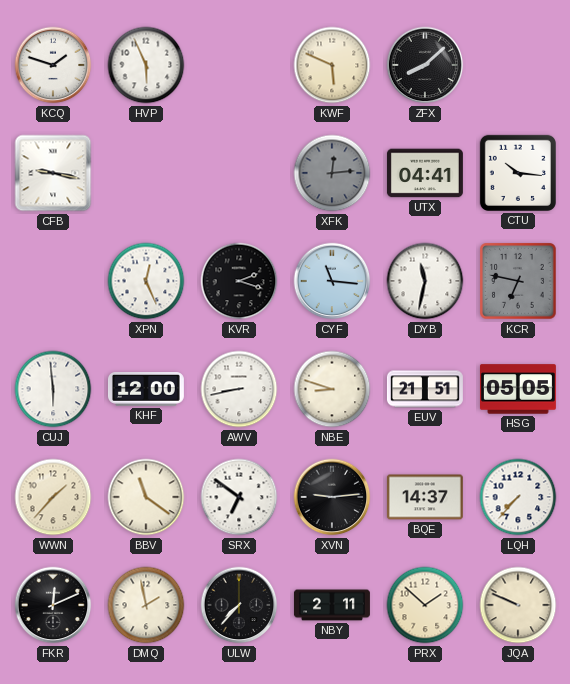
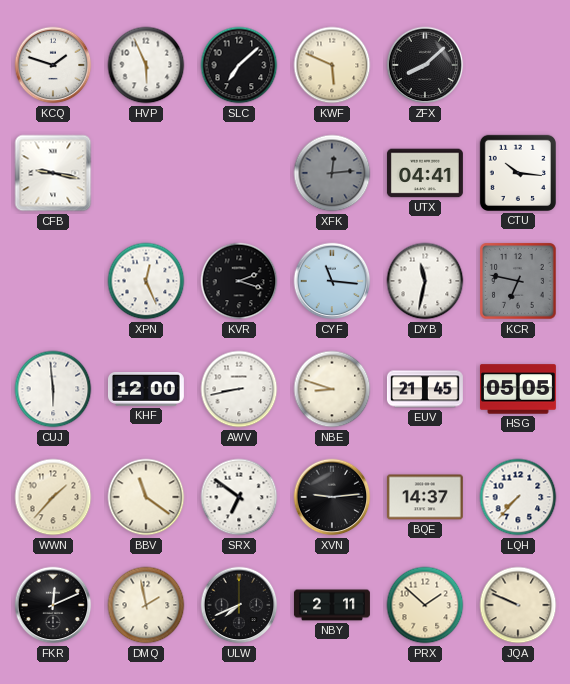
SLC: none -> 7:08 (239, 65)
EUV: 21:51 -> 21:45 (425, 389)
ULW: 7:37 -> 7:41 (239, 605)
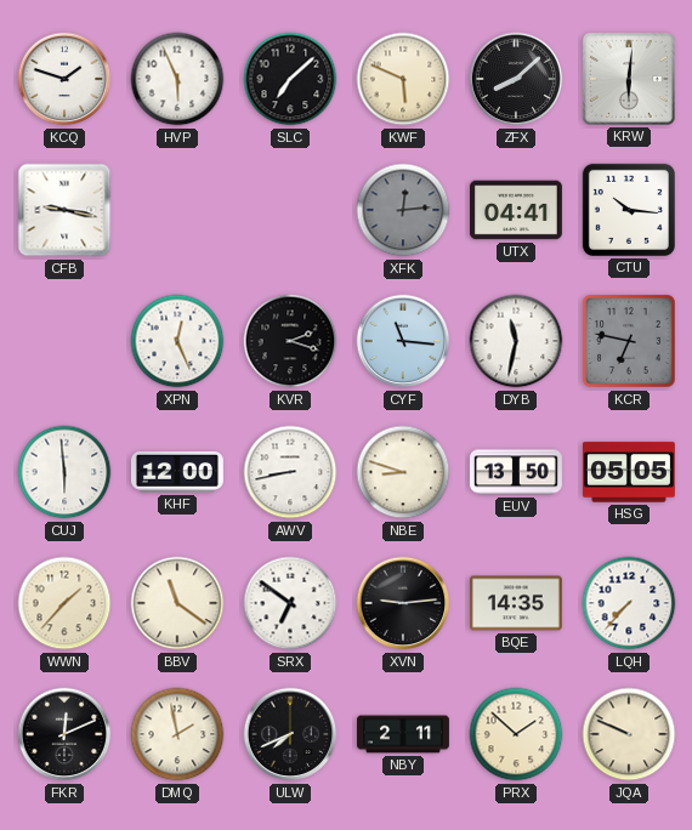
KRW: none -> 6:01 (629, 79)
EUV: 21:45 -> 13:50 (516, 472)
BQE: 14:37 -> 14:35 (516, 603)
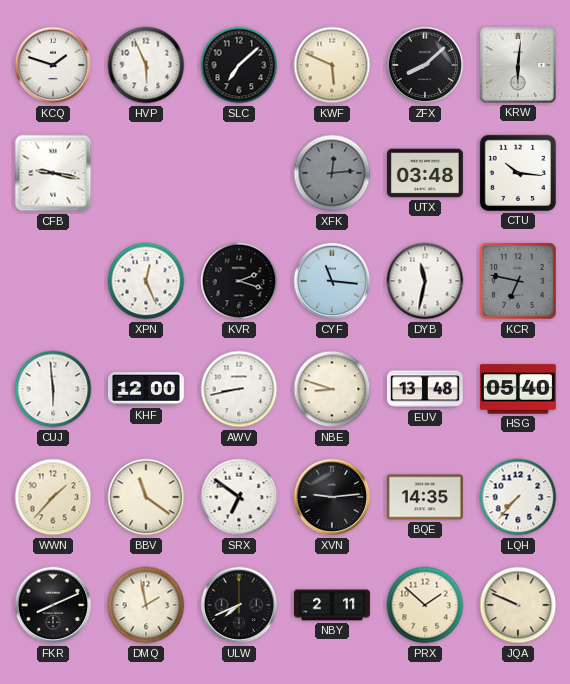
UTX: 04:41 -> 03:48 (425, 173)
EUV: 13:50 -> 13:48 (425, 389)
HSG: 05:05 -> 05:40 (518, 389)
FKR: 12:11 -> 8:11 (53, 605)
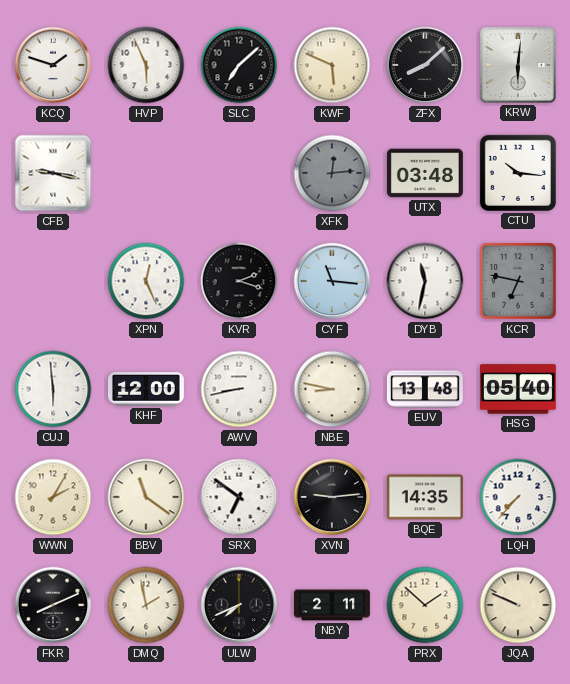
NBE: 8:48 -> 8:47 (332, 389)
WWN: 1:37 -> 2:05 (53, 497)
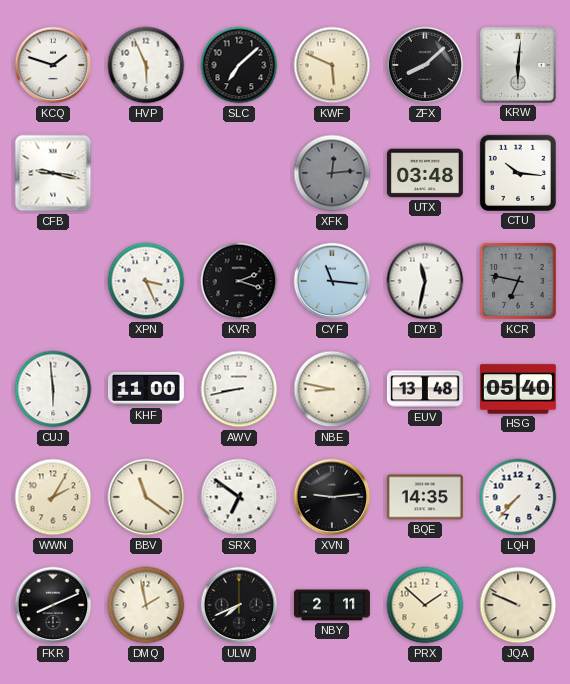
XPN: 12:26 -> 3:26 (146, 281)
KHF: 12:00 -> 11:00 (146, 390)
